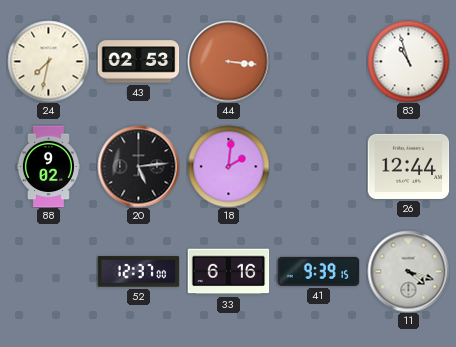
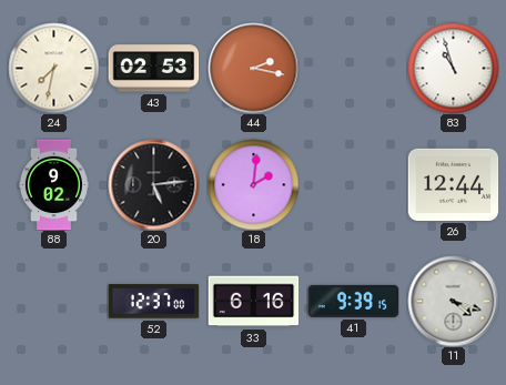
44: 3:16 -> 2:17 (253, 68)
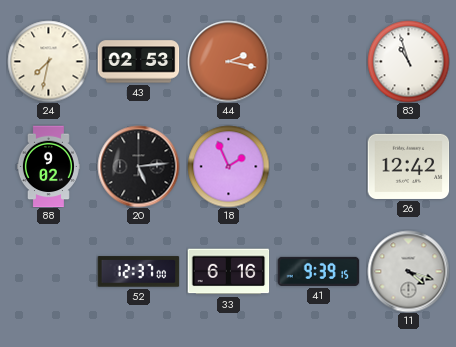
18: 2:01 -> 1:56 (228, 166)
26: 12:44 -> 12:42 (408, 166)
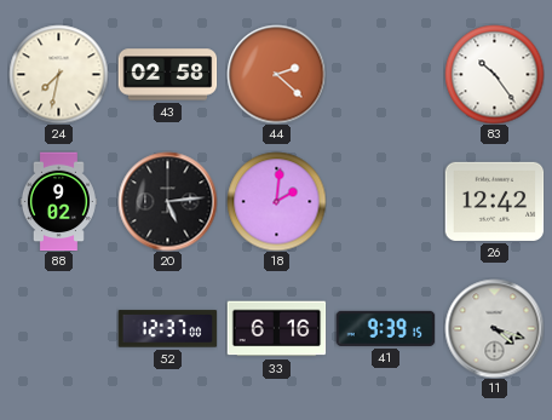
43: 02:53 -> 02:58 (167, 75)
44: 2:17 -> 2:22 (276, 74)
83: 10:57 -> 10:24 (494, 74)
18: 1:56 -> 2:01 (276, 201)
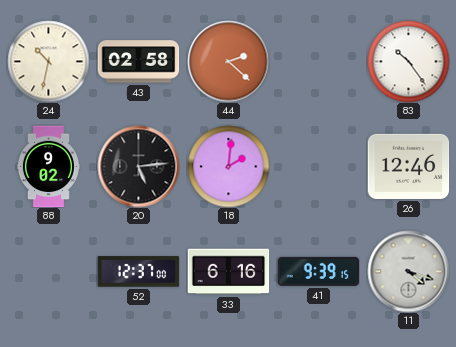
24: 7:32 -> 10:32 (48, 61)
26: 12:42 -> 12:46 (408, 166)
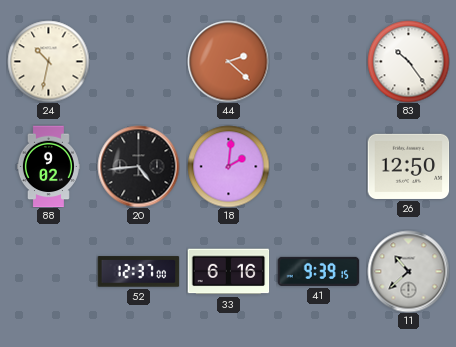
43: 02:58 -> none (138, 62)
20: 5:14 -> 4:44 (138, 166)
26: 12:46 -> 12:50 (408, 166)
11: 4:18 -> 10:38 (408, 271)
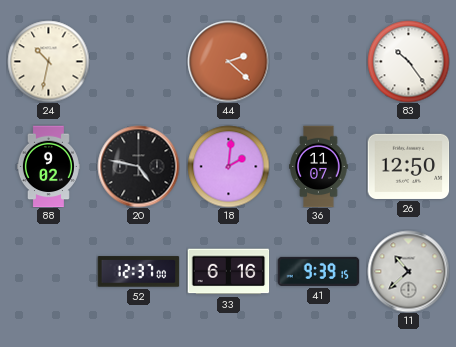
20: 4:44 -> 4:47 (138, 166)
36: none -> 11:07 (319, 166)
